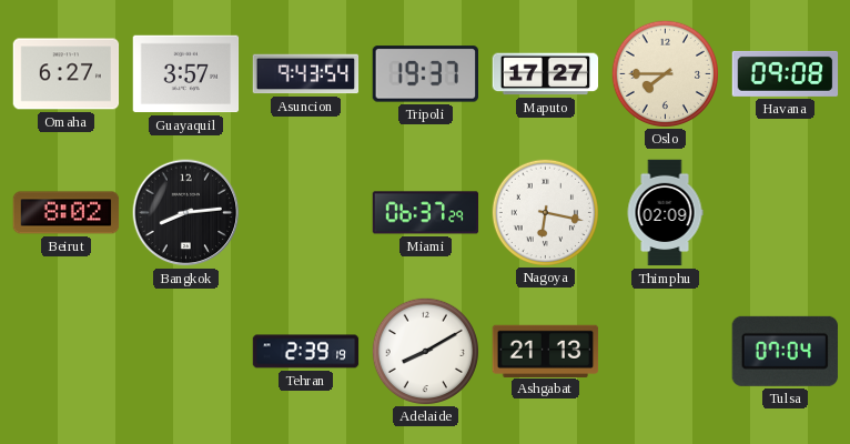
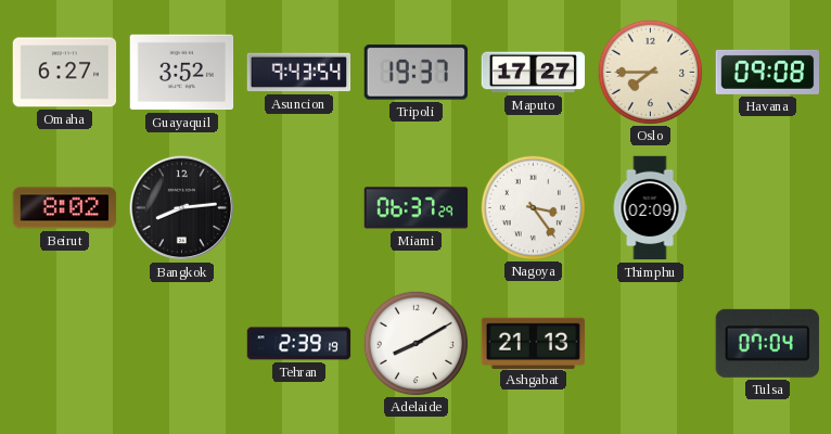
Guayaquil: 3:57 -> 3:52 (182, 73)
Nagoya: 6:17 -> 3:24 (533, 207)
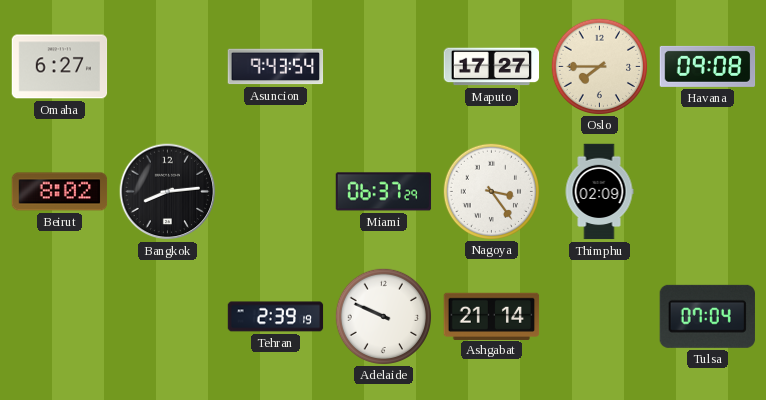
Guayaquil: 3:52 -> none (182, 73)
Tripoli: 19:37 -> none (415, 73)
Adelaide: 8:10 -> 9:49 (383, 316)
Ashgabat: 21:13 -> 21:14 (492, 316)
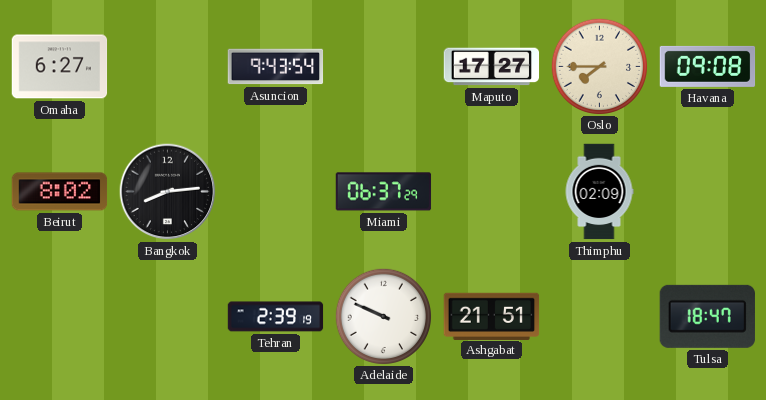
Nagoya: 3:24 -> none (491, 191)
Ashgabat: 21:14 -> 21:51 (492, 316)
Tulsa: 07:04 -> 18:47 (707, 316)
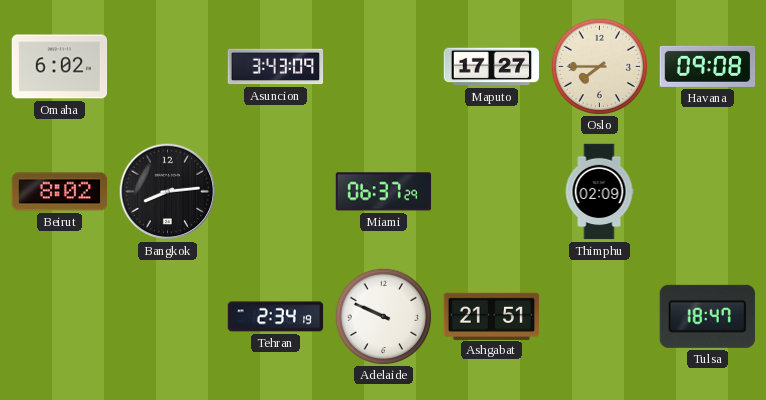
Omaha: 6:27 -> 6:02 (60, 67)
Asuncion: 9:43 -> 3:43 (276, 67)
Tehran: 2:39 -> 2:34 (276, 317)
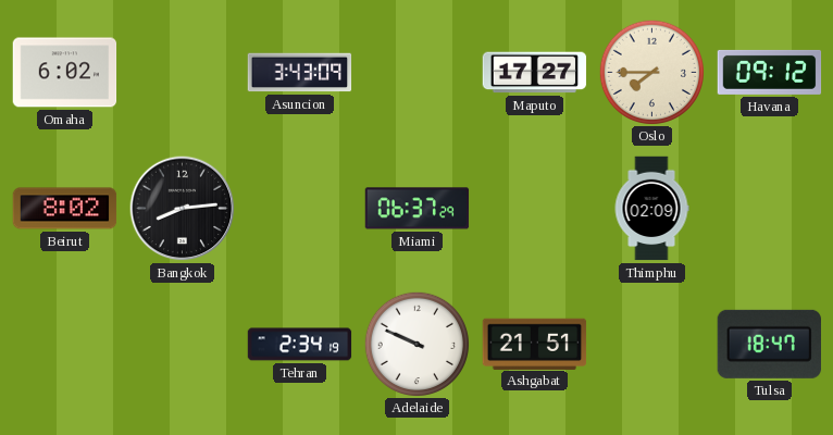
Havana: 09:08 -> 09:12 (770, 72)
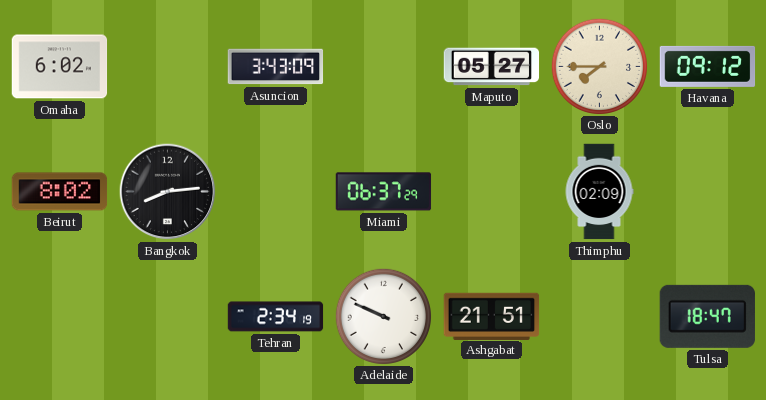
Maputo: 17:27 -> 05:27 (492, 67)
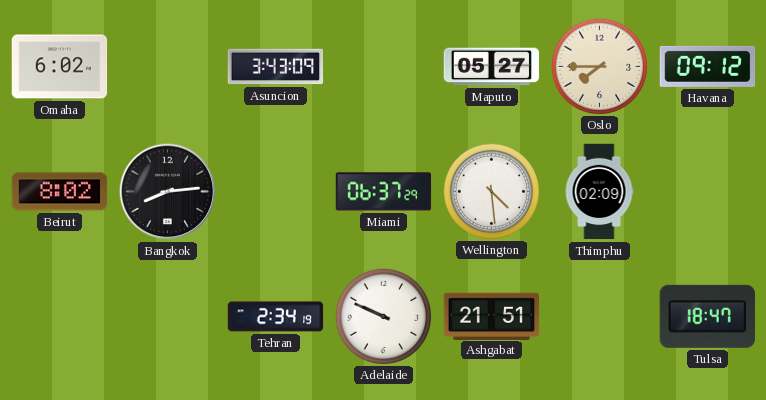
Wellington: none -> 4:29 (491, 191)
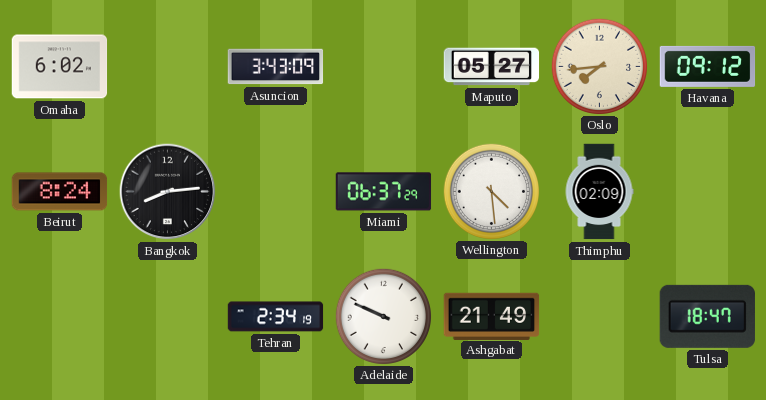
Oslo: 7:45 -> 7:44 (599, 66)
Beirut: 8:02 -> 8:24 (60, 192)
Ashgabat: 21:51 -> 21:49 (492, 316)
